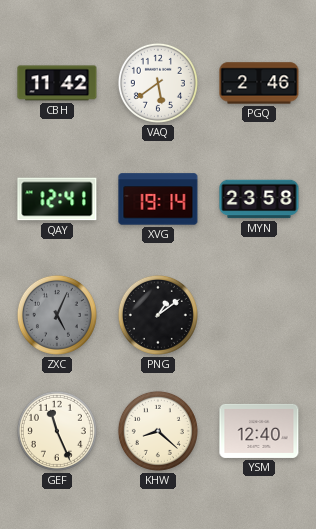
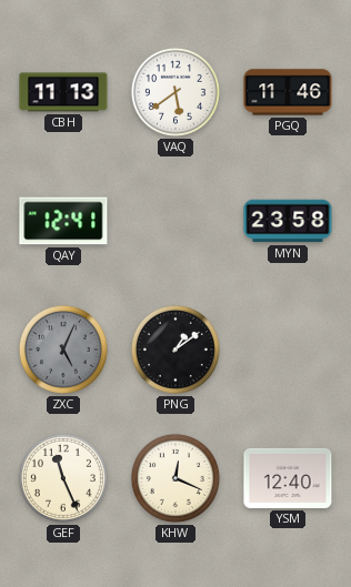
CBH: 11:42 -> 11:13 (63, 92)
PGQ: 2:46 -> 11:46 (288, 92)
XVG: 19:14 -> none (158, 199)
KHW: 8:22 -> 12:19 (175, 478)
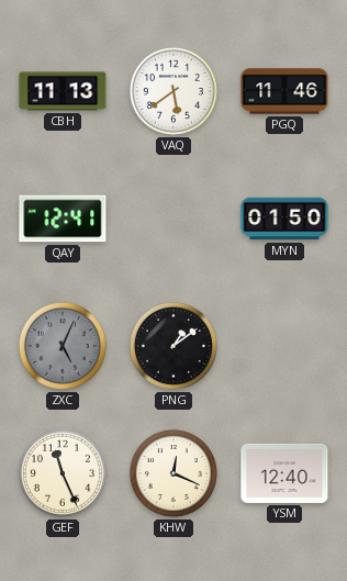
MYN: 23:58 -> 01:50 (284, 219)
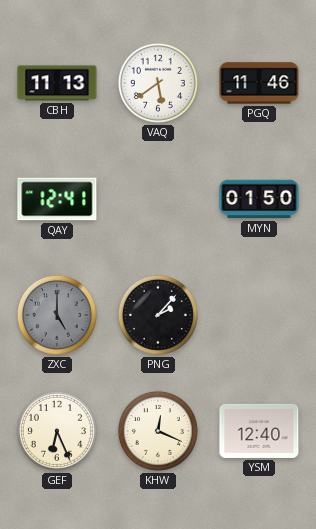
ZXC: 5:04 -> 5:00 (57, 315)
PNG: 1:09 -> 2:07 (158, 315)
GEF: 11:26 -> 6:26 (57, 431)
